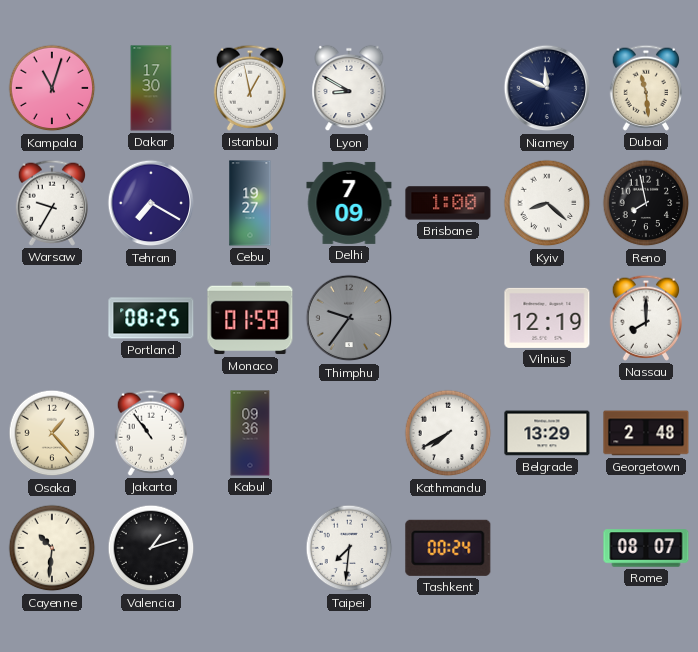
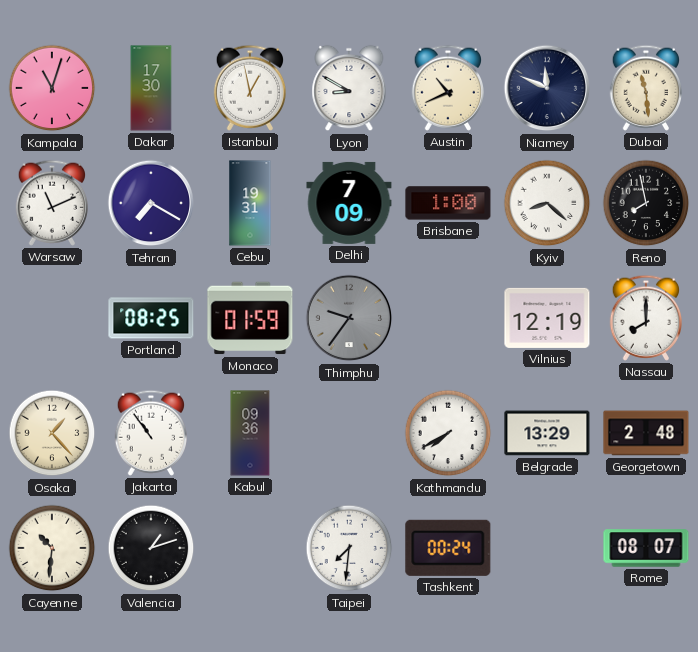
Austin: none -> 10:41 (447, 88)
Warsaw: 9:35 -> 11:11 (51, 203)
Cebu: 19:27 -> 19:31 (250, 203)
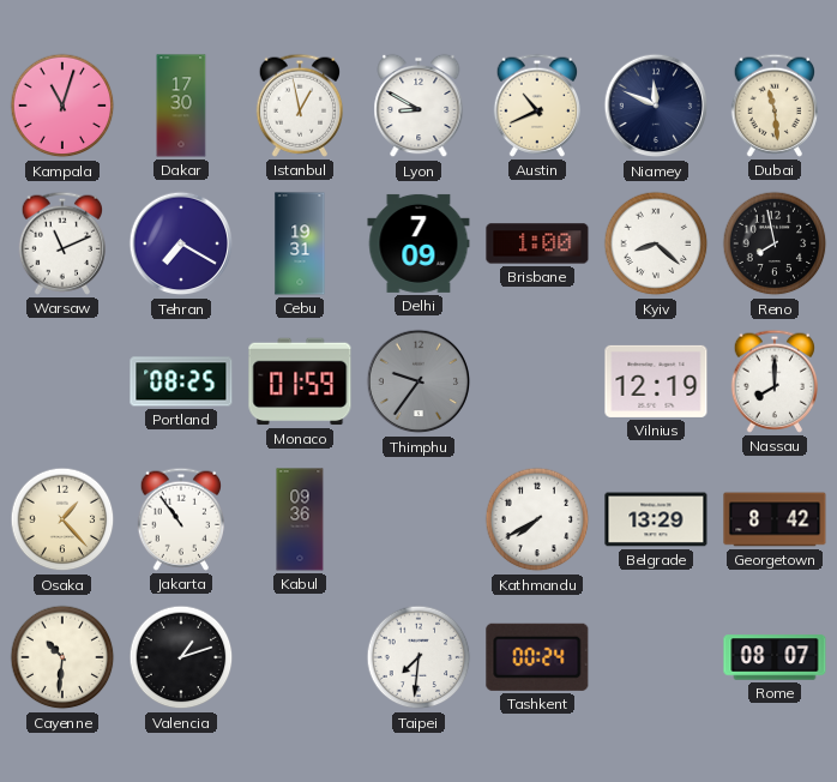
Georgetown: 2:48 -> 8:42 (775, 519)
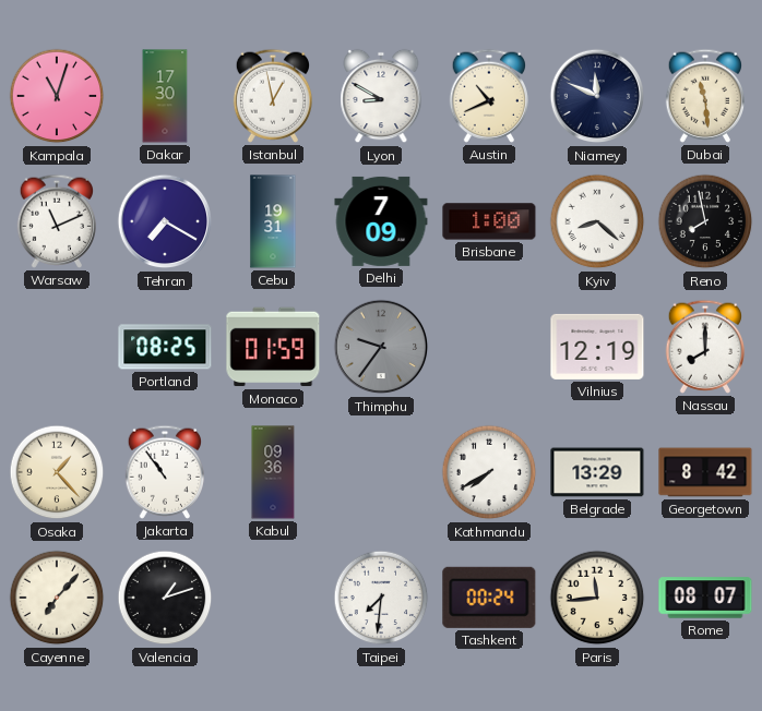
Cayenne: 10:31 -> 7:07 (57, 598)
Paris: none -> 11:44 (597, 598)
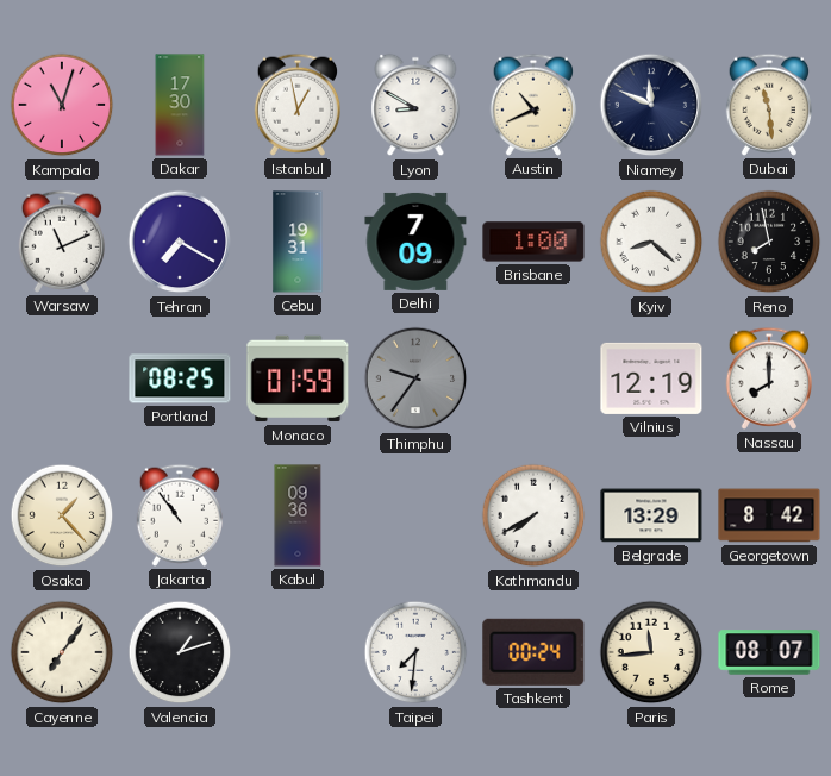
Cayenne: 7:07 -> 7:06 (62, 652)
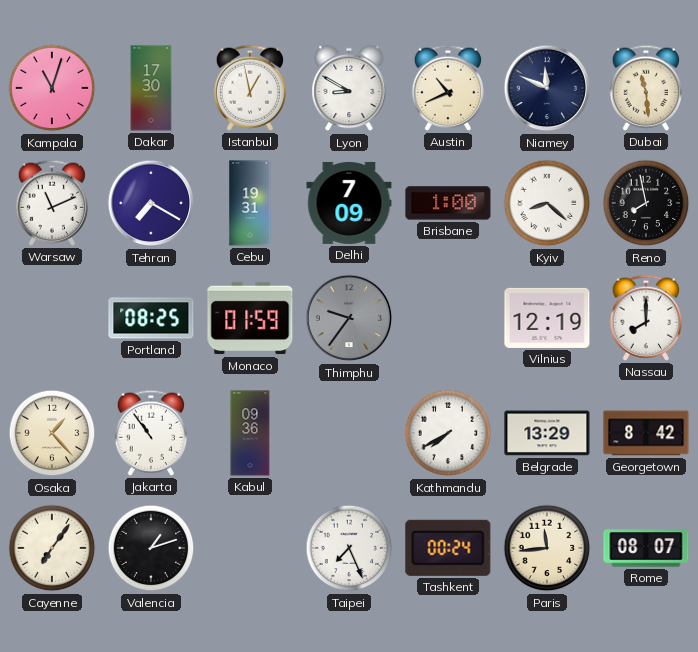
Taipei: 7:31 -> 7:26 (349, 548)
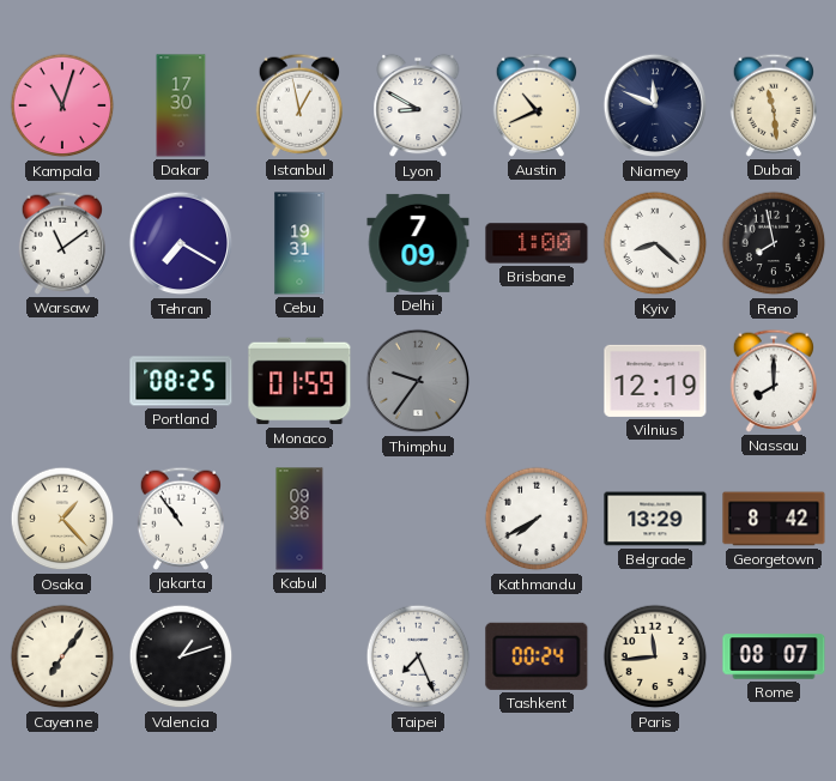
Warsaw: 11:11 -> 11:09 (61, 243)
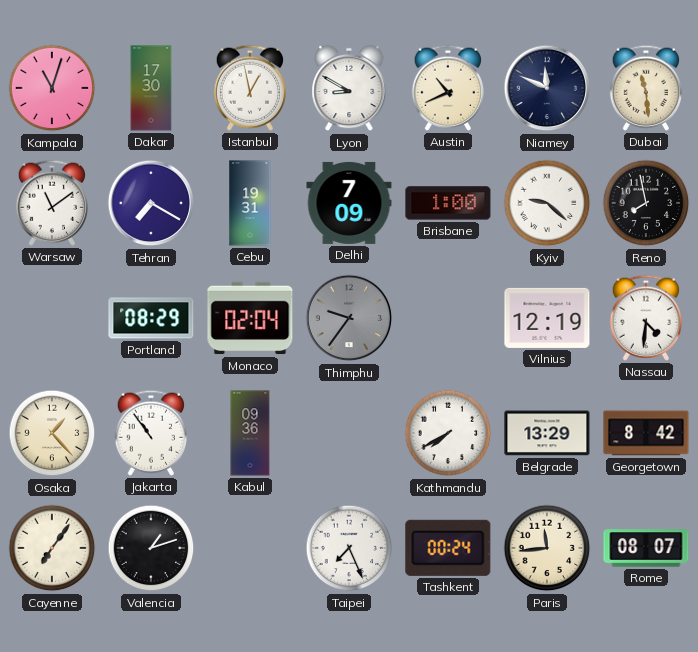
Kyiv: 8:22 -> 9:22 (547, 203)
Portland: 08:25 -> 08:29 (151, 318)
Monaco: 01:59 -> 02:04 (250, 318)
Nassau: 8:00 -> 4:31 (645, 318)
